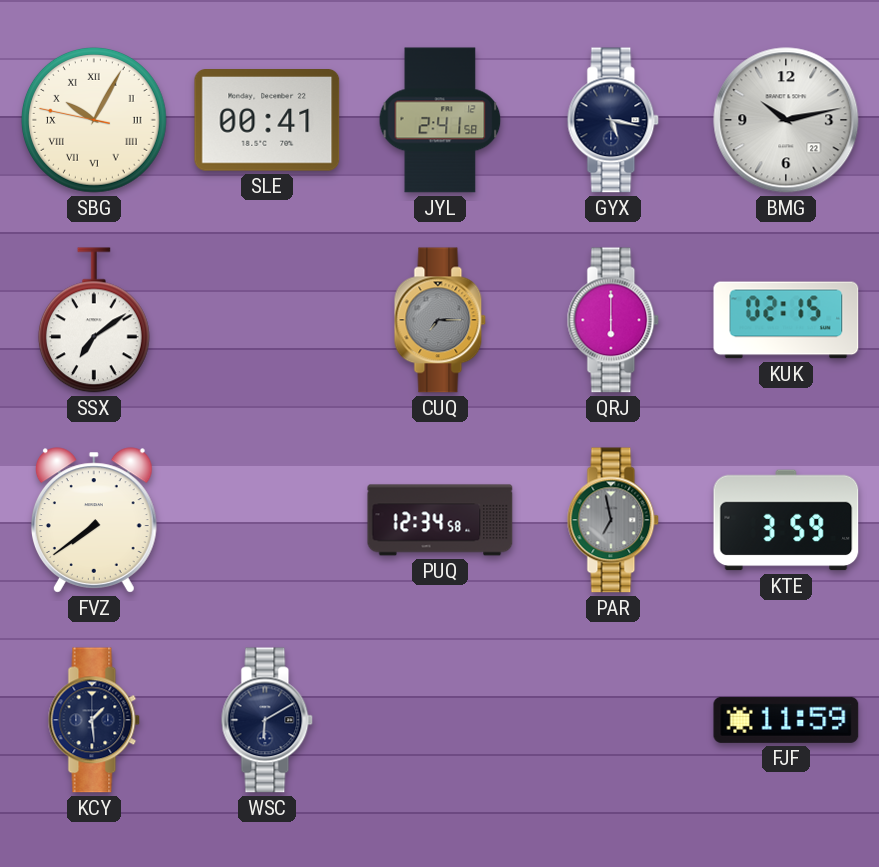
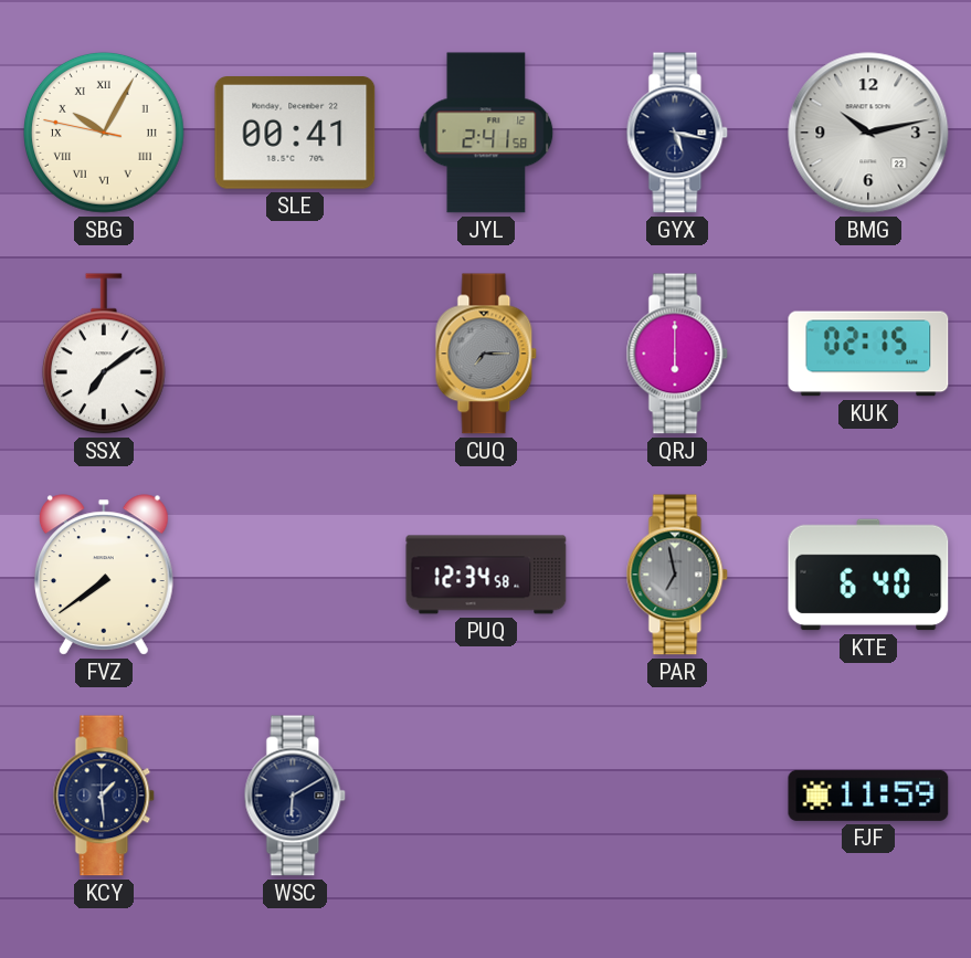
KTE: 3:59 -> 6:40 (868, 575)
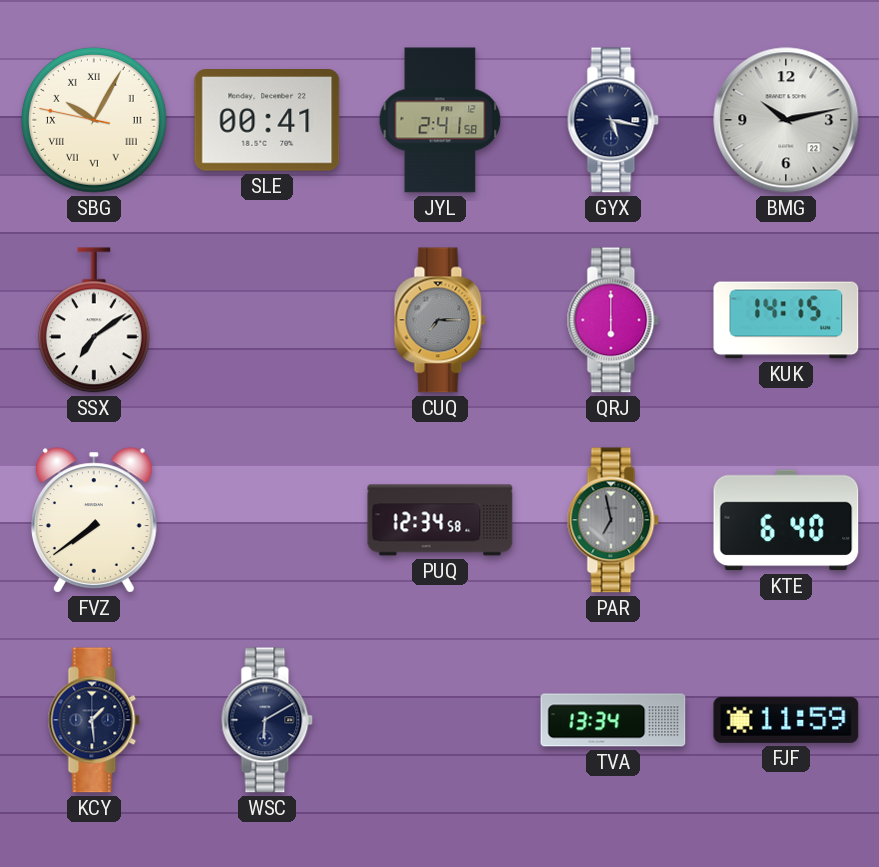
KUK: 02:15 -> 14:15 (786, 320)
TVA: none -> 13:34 (613, 720)
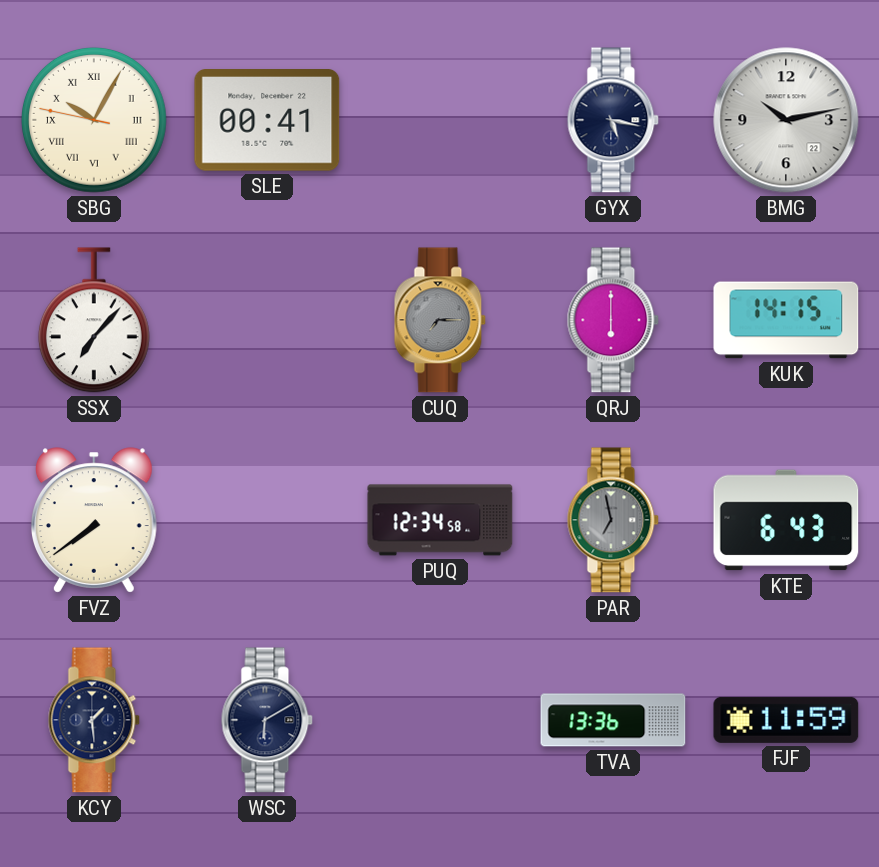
JYL: 2:41 -> none (440, 120)
SSX: 7:09 -> 7:07 (94, 320)
KTE: 6:40 -> 6:43 (786, 520)
TVA: 13:34 -> 13:36 (613, 720)
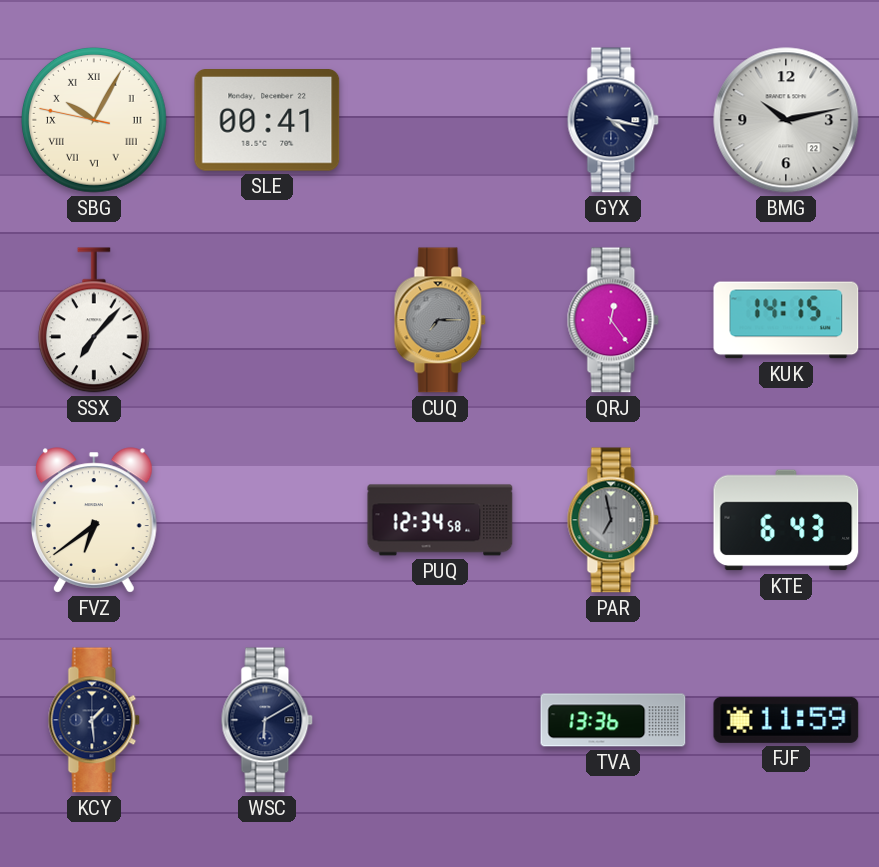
GYX: 5:17 -> 4:17 (613, 120)
QRJ: 6:00 -> 12:24 (613, 320)
FVZ: 7:39 -> 6:39 (94, 520)
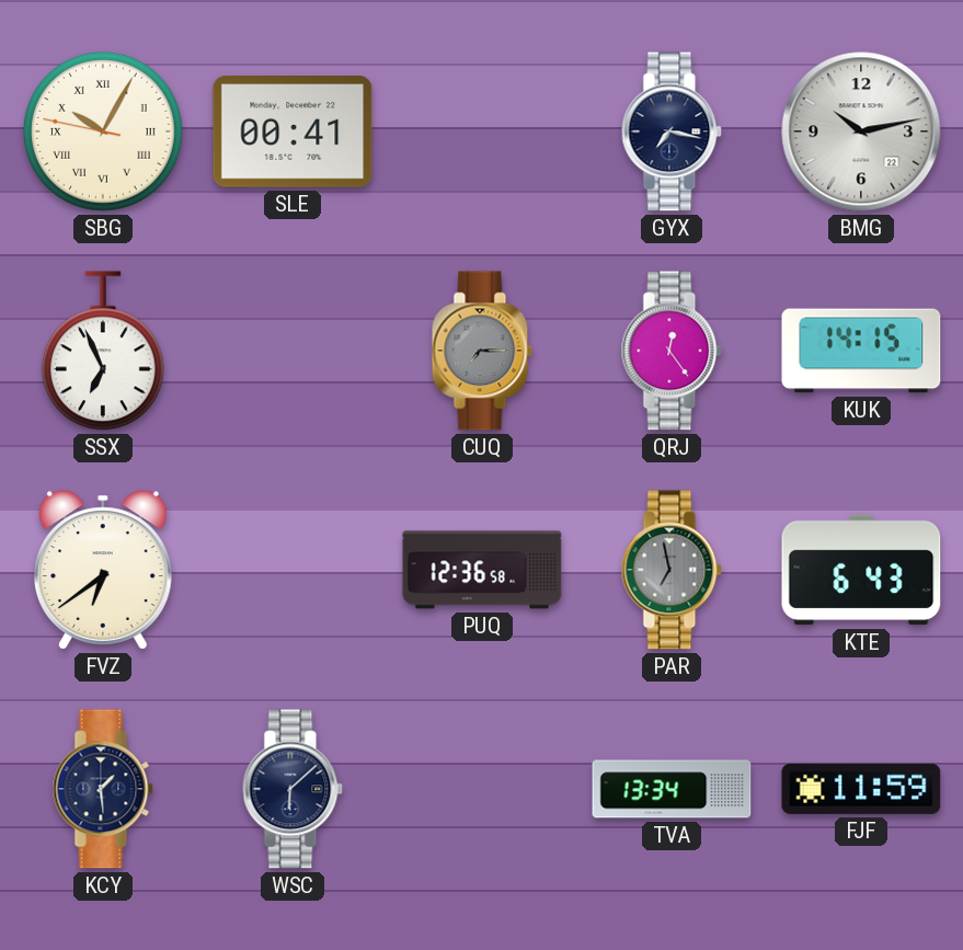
GYX: 4:17 -> 7:17 (672, 131)
SSX: 7:07 -> 6:56 (103, 351)
PUQ: 12:34 -> 12:36 (482, 570)
WSC: 6:10 -> 6:08 (293, 789)
TVA: 13:36 -> 13:34 (672, 789)
